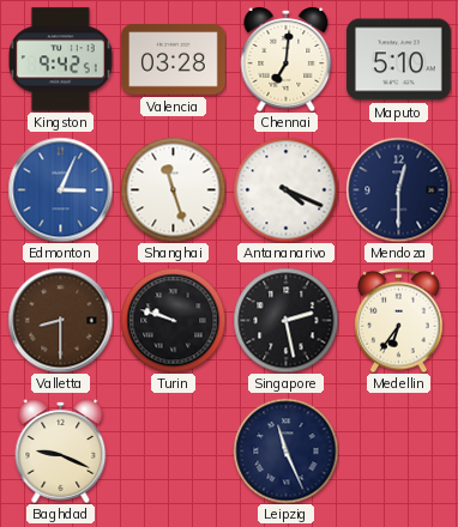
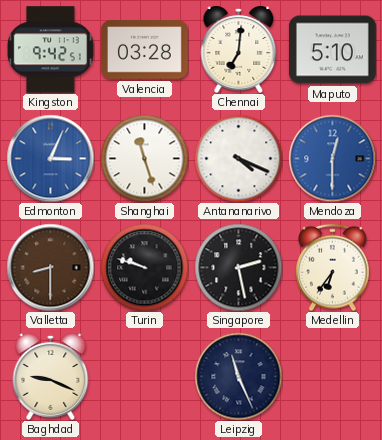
Mendoza dial: navy -> blue (332, 158)
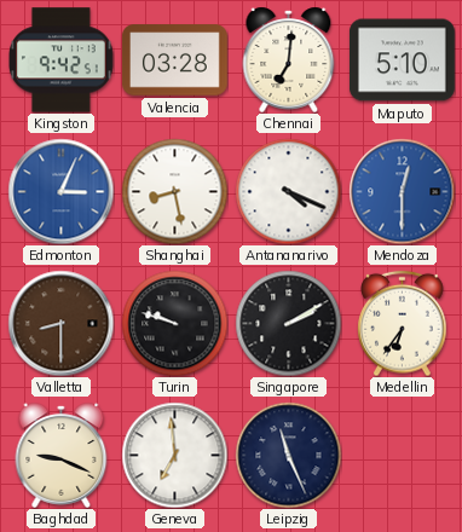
Shanghai: 11:27 -> 8:28 (174, 191)
Singapore: 2:28 -> 2:10 (288, 323)
Geneva: none -> 6:59 (174, 455)
